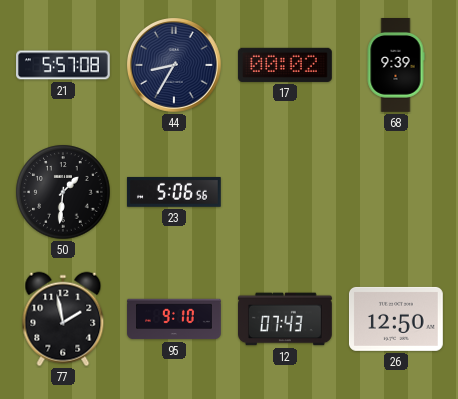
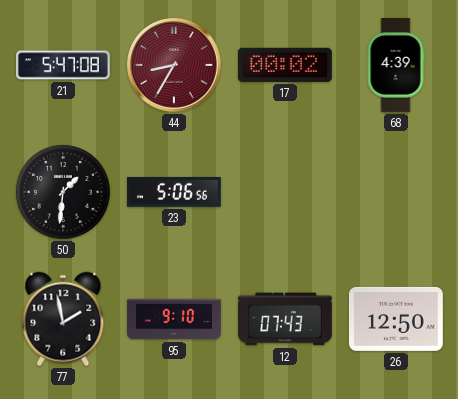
21: 5:57 -> 5:47 (64, 65)
44 dial: navy -> burgundy (175, 66)
68: 9:39 -> 4:39 (396, 66)
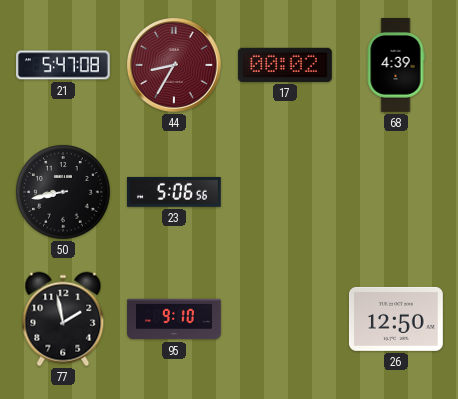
50: 1:31 -> 8:43 (63, 192)
12: 07:43 -> none (286, 319)
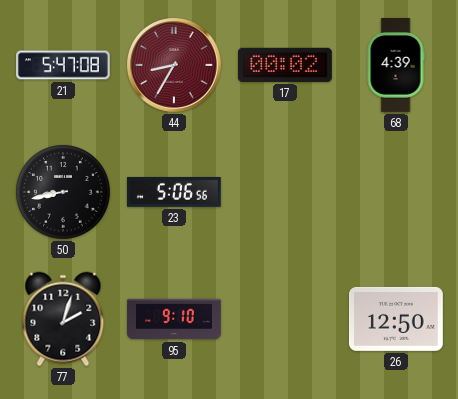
77: 1:58 -> 2:03 (63, 319)
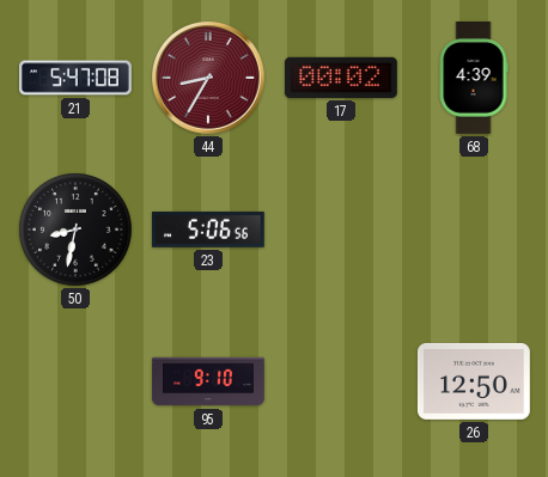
50: 8:43 -> 8:32 (75, 230)
77: 2:03 -> none (63, 319)
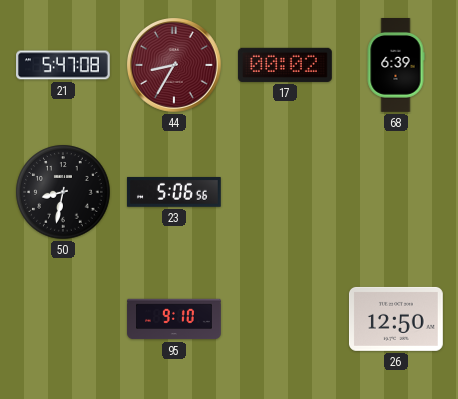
68: 4:39 -> 6:39 (396, 66)
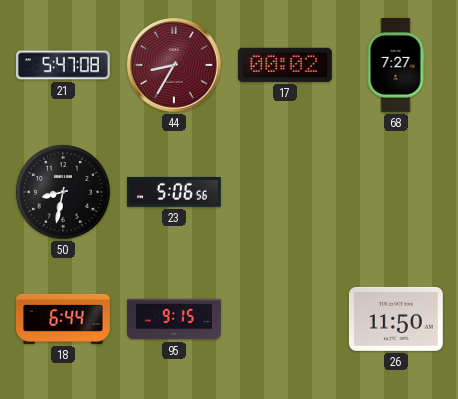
68: 6:39 -> 7:27 (396, 66)
18: none -> 6:44 (64, 319)
95: 9:10 -> 9:15 (174, 319)
26: 12:50 -> 11:50 (396, 319)
